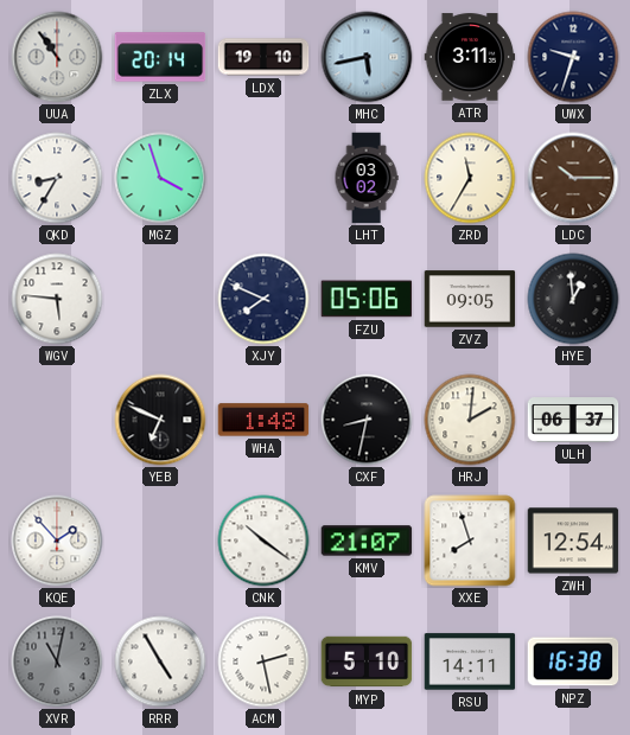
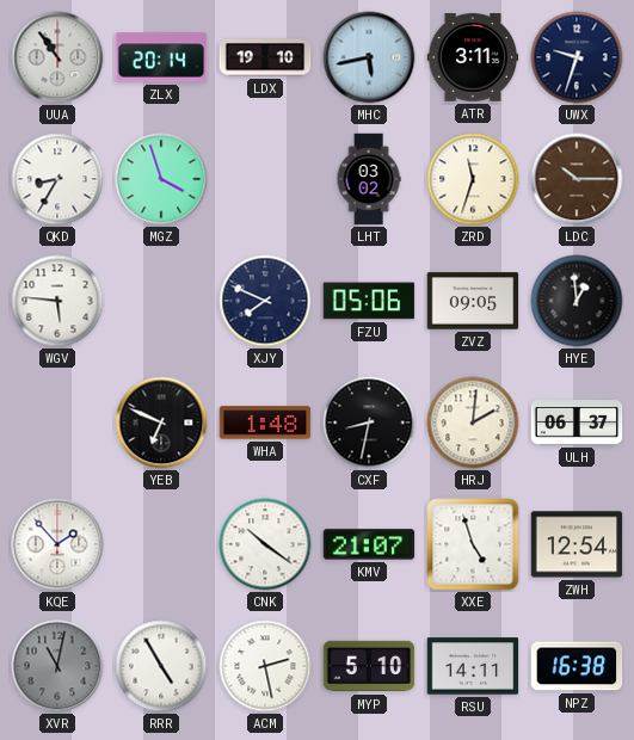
ZRD: 11:35 -> 11:33 (473, 179)
XXE: 7:57 -> 4:57 (473, 544)
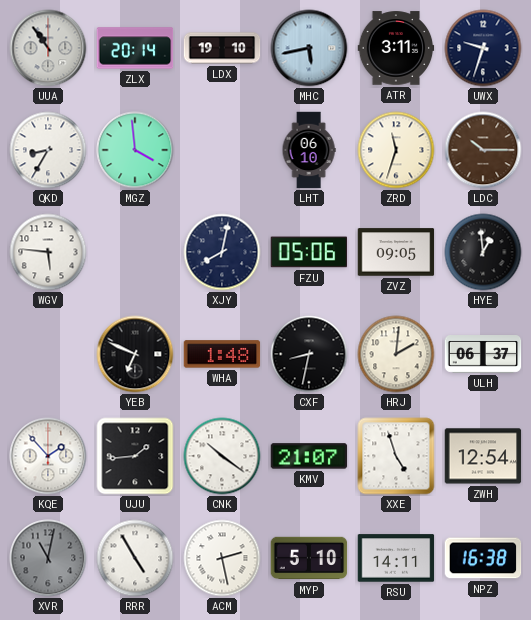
MGZ: 3:57 -> 3:59 (135, 150)
LHT: 03:02 -> 06:10 (309, 150)
XJY: 7:49 -> 8:02 (222, 252)
UJU: none -> 1:44 (135, 456)
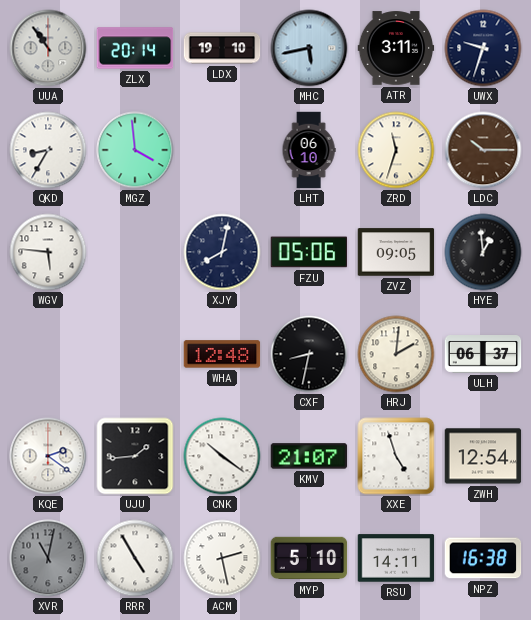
YEB: 6:49 -> none (135, 354)
WHA: 1:48 -> 12:48 (222, 354)
KQE: 1:53 -> 2:21 (48, 456)
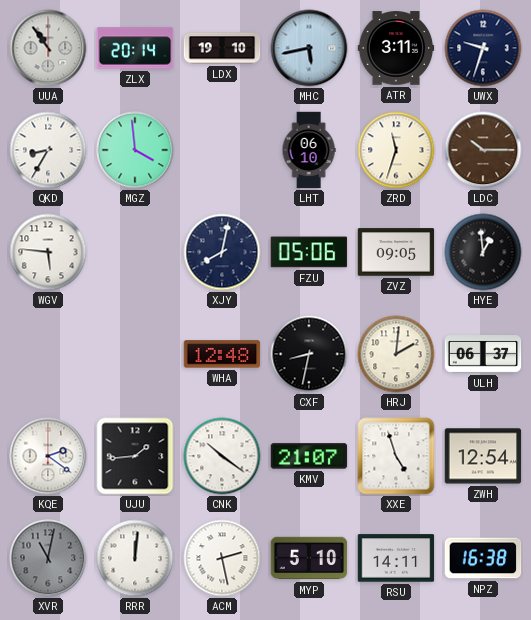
RRR: 4:55 -> 12:01 (135, 558)
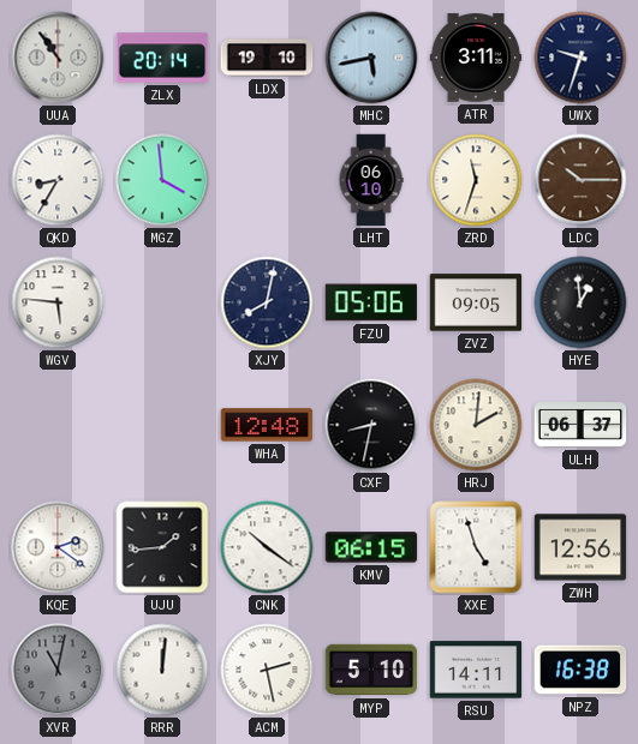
KMV: 21:07 -> 06:15 (371, 547)
ZWH: 12:54 -> 12:56 (580, 547)
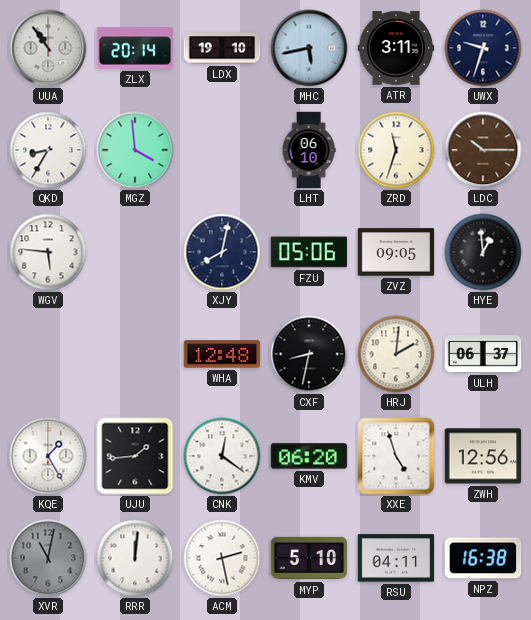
KQE: 2:21 -> 1:25 (48, 456)
CNK: 10:21 -> 12:21 (222, 456)
KMV: 06:15 -> 06:20 (309, 456)
RSU: 14:11 -> 04:11 (396, 558)
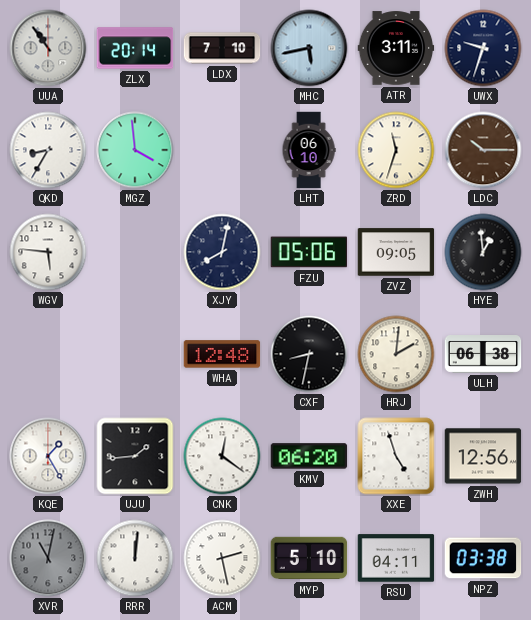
LDX: 19:10 -> 7:10 (222, 48)
ULH: 06:37 -> 06:38 (483, 355)
NPZ: 16:38 -> 03:38 (483, 558)
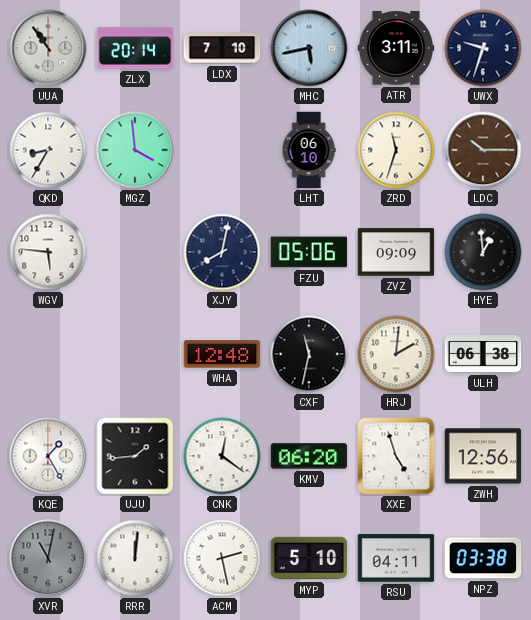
ZVZ: 09:05 -> 09:09 (396, 252)
CXF: 8:32 -> 11:32 (309, 354)
